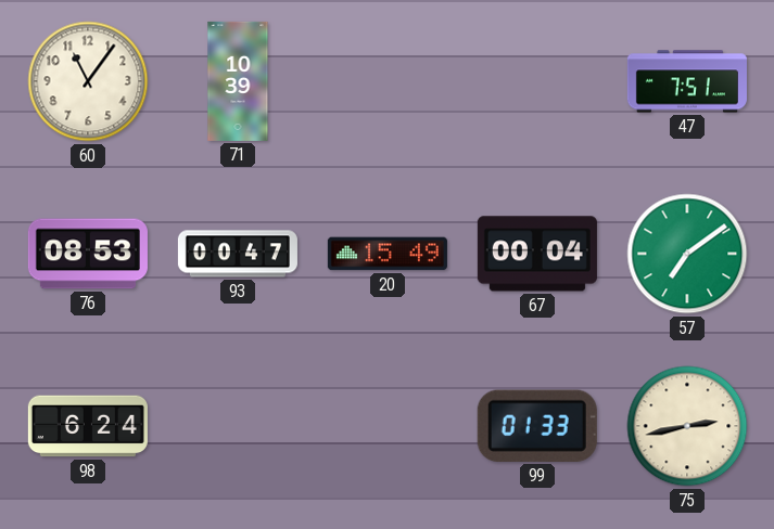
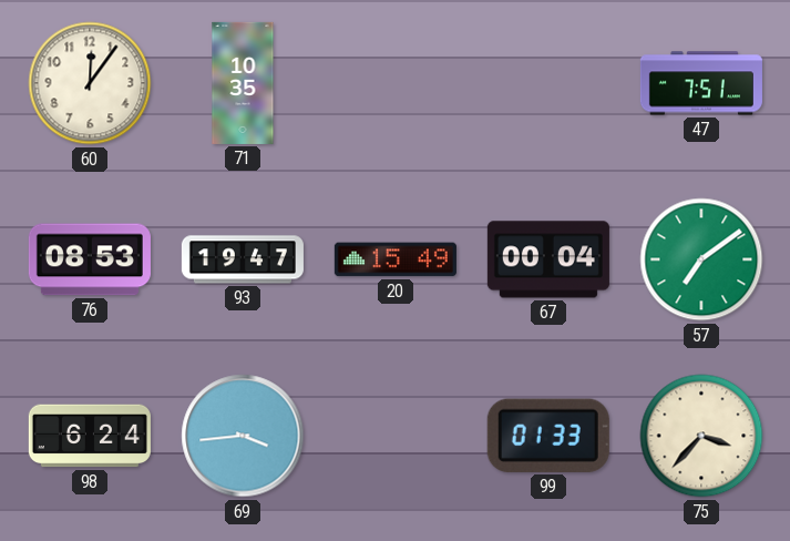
60: 11:06 -> 12:06 (90, 83)
71: 10:39 -> 10:35 (243, 83)
93: 00:47 -> 19:47 (243, 259)
69: none -> 3:44 (243, 436)
75: 2:43 -> 3:37 (701, 436)
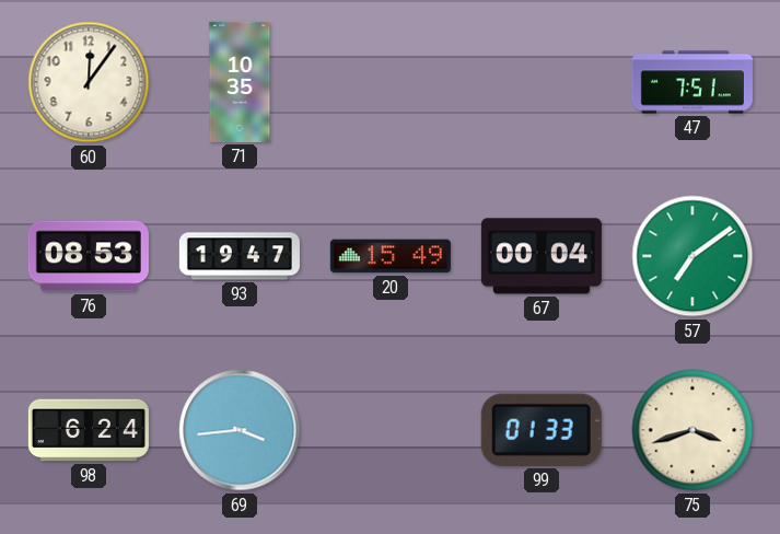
75: 3:37 -> 3:42 (692, 430)
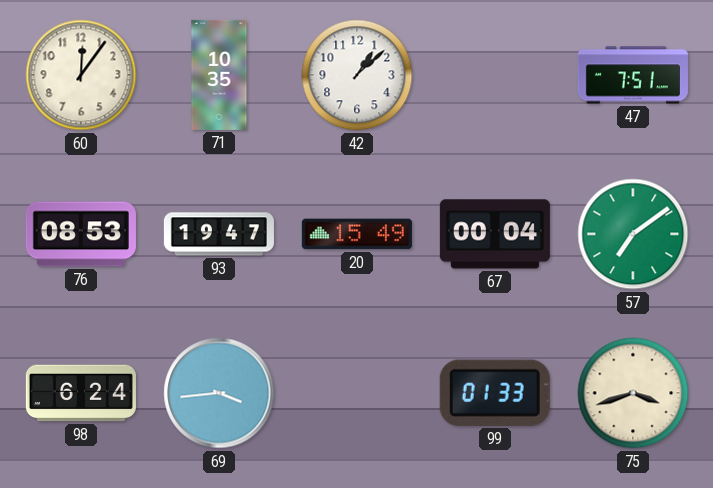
42: none -> 1:08 (357, 75)
